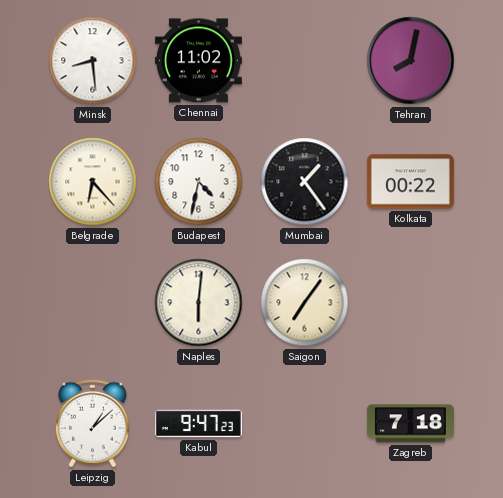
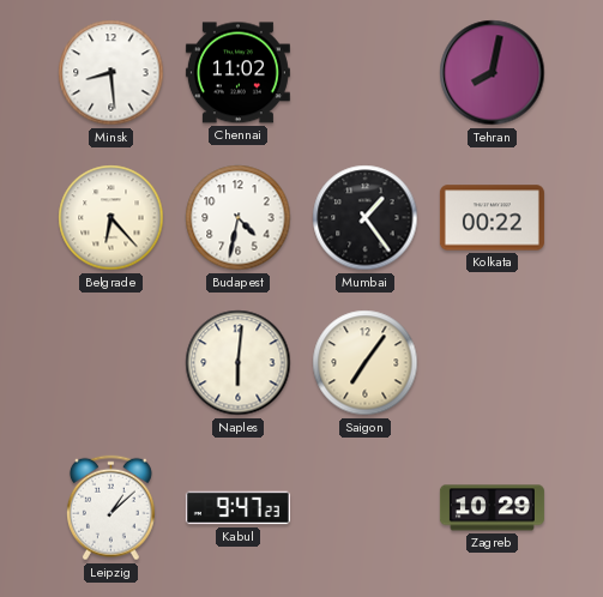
Zagreb: 7:18 -> 10:29 (492, 508)
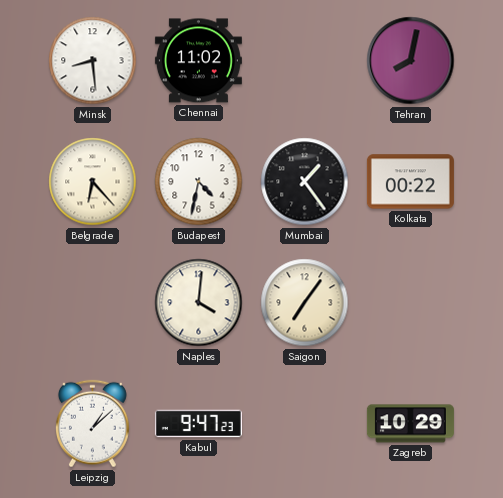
Naples: 6:01 -> 4:01 (199, 303)
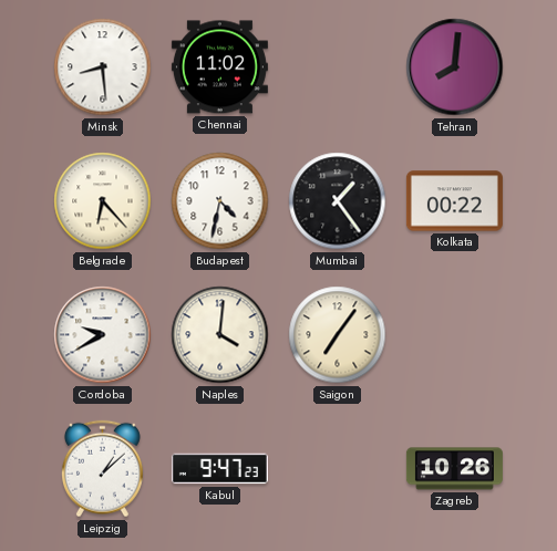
Tehran: 8:02 -> 8:01 (455, 67)
Cordoba: none -> 9:40 (103, 335)
Zagreb: 10:29 -> 10:26 (454, 469)
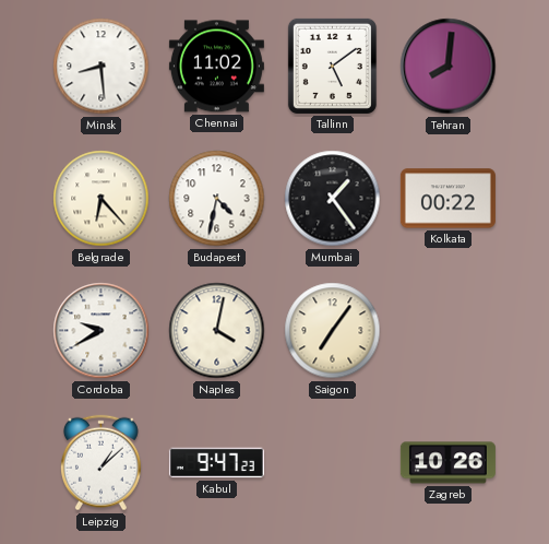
Tallinn: none -> 5:09 (332, 66)
Naples: 4:01 -> 4:02 (217, 331)
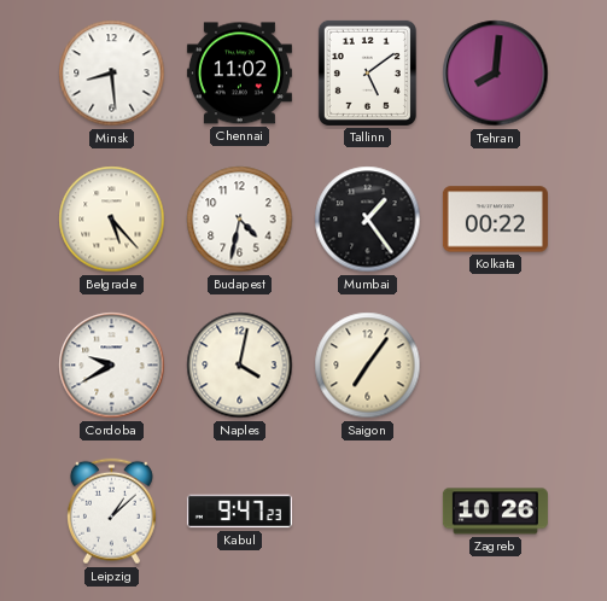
Belgrade: 6:23 -> 5:23 (112, 220)
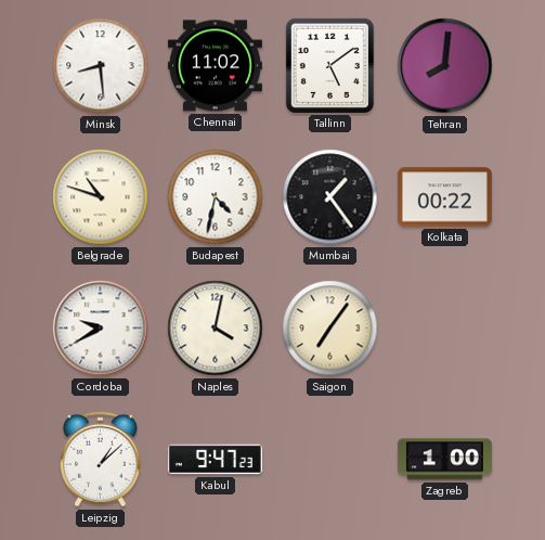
Belgrade: 5:23 -> 10:48 (101, 197)
Zagreb: 10:26 -> 1:00 (444, 460)
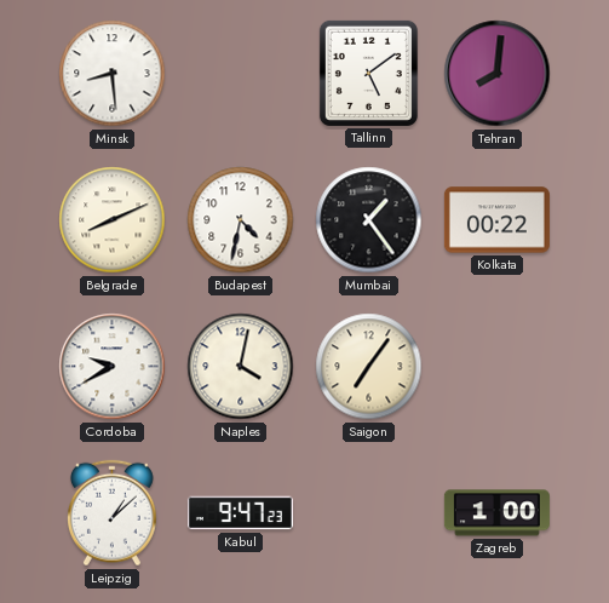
Chennai: 11:02 -> none (215, 66)
Belgrade: 10:48 -> 8:11 (113, 220)
